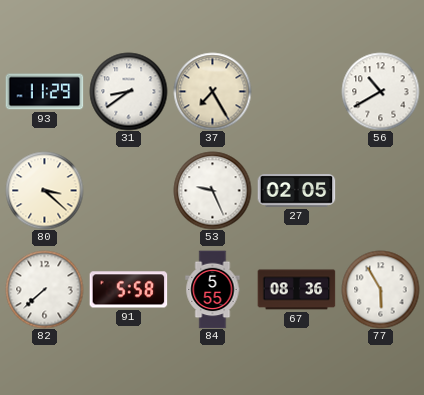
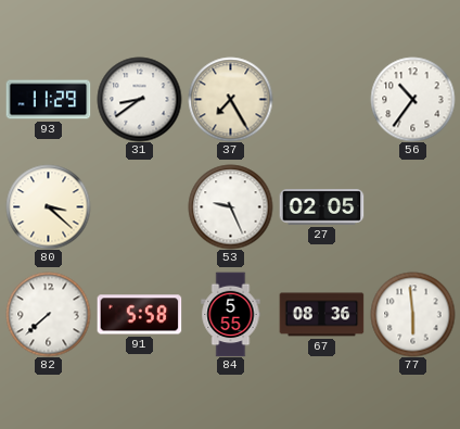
56: 10:40 -> 10:36 (412, 99)
77: 5:55 -> 5:59 (412, 314)
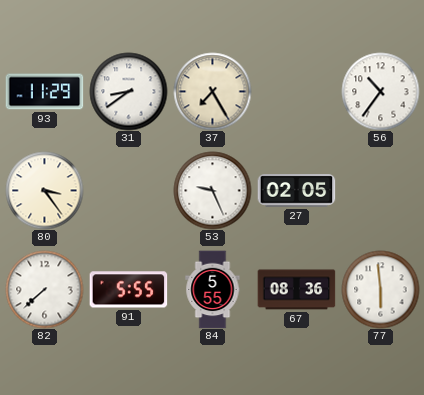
80: 3:22 -> 3:24 (44, 190)
91: 5:58 -> 5:55 (128, 290)
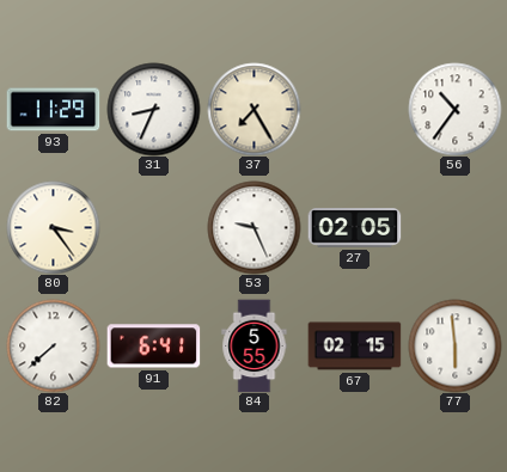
31: 8:39 -> 8:34 (153, 109)
91: 5:55 -> 6:41 (153, 347)
67: 08:36 -> 02:15 (354, 347)
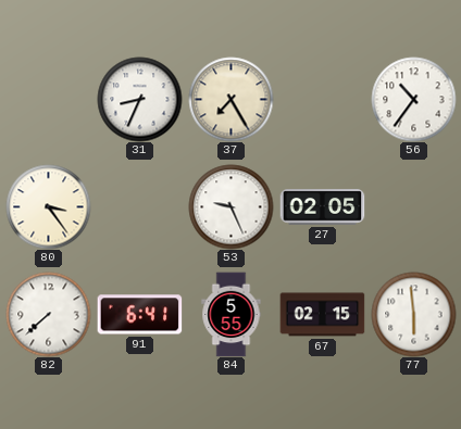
93: 11:29 -> none (53, 110)
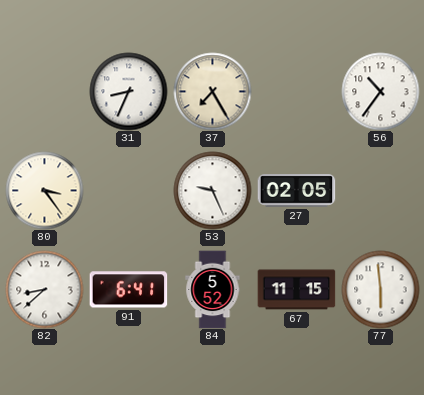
82: 7:38 -> 8:38 (44, 289)
84: 5:55 -> 5:52 (213, 289)
67: 02:15 -> 11:15 (296, 290)
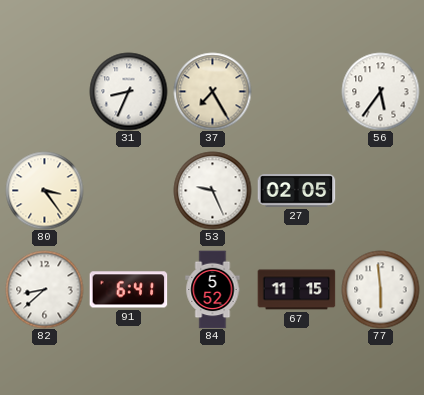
56: 10:36 -> 5:36 (380, 91)
